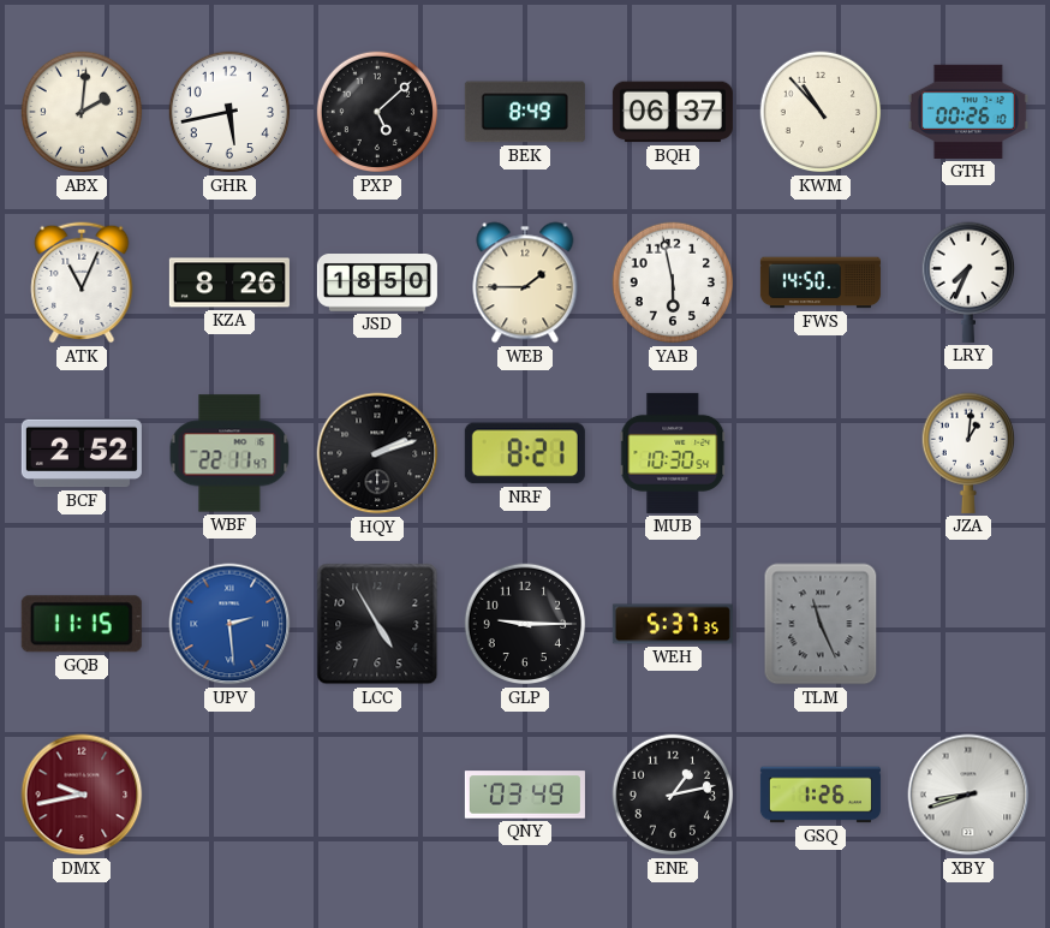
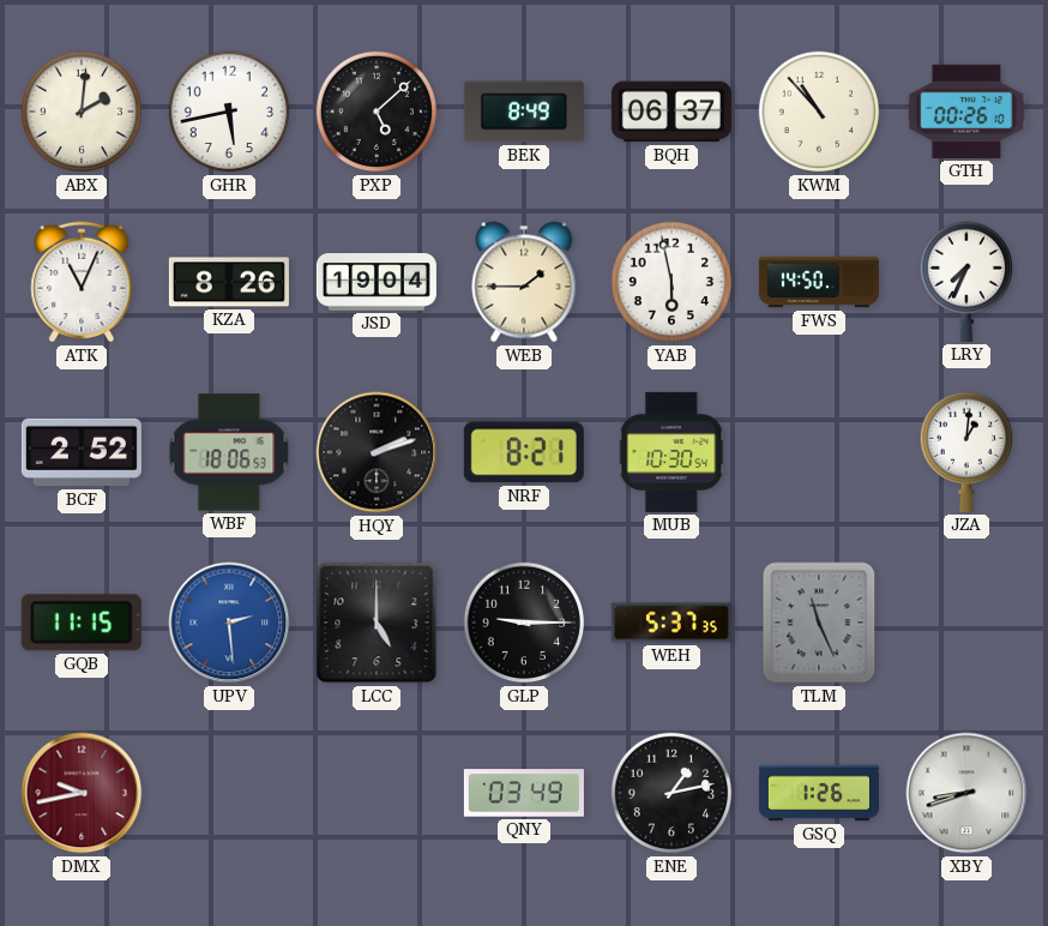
JSD: 18:50 -> 19:04 (377, 283)
WBF: 22:11 -> 18:06 (229, 452)
LCC: 4:55 -> 5:00 (377, 623)
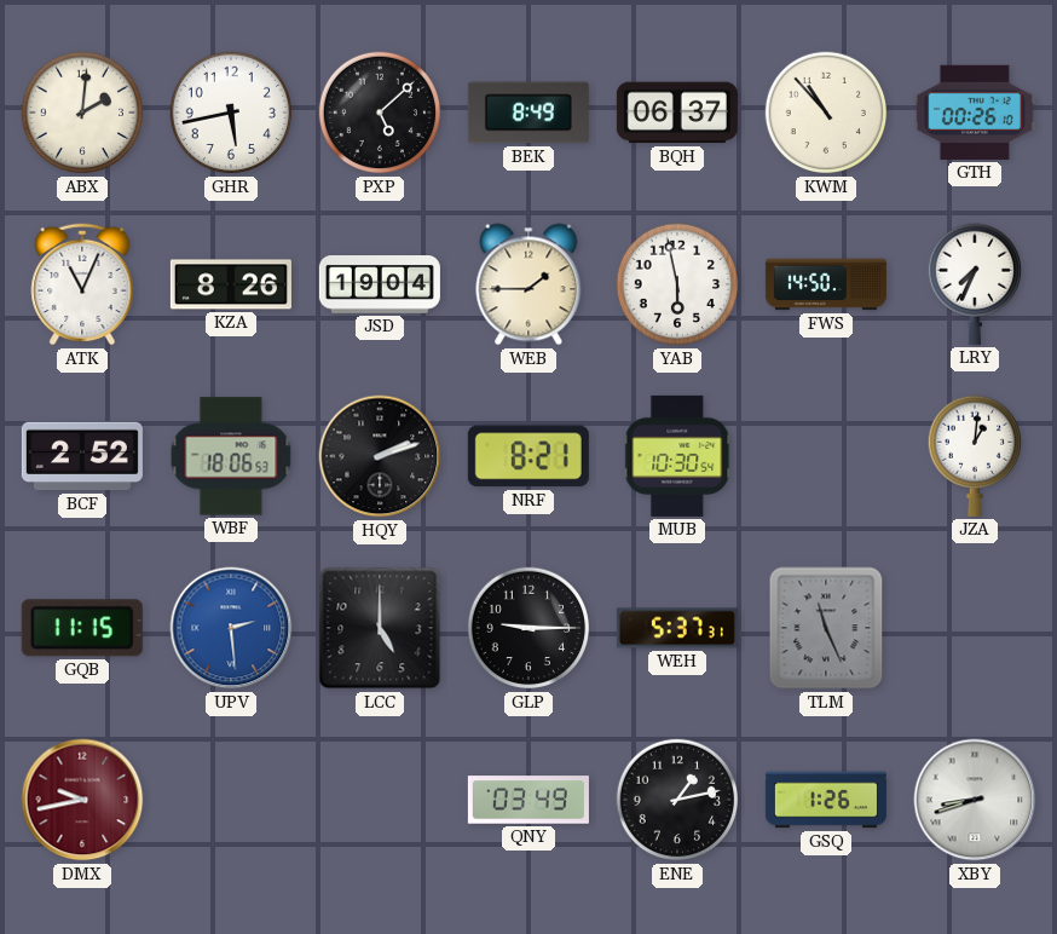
WEH: 5:37:35 -> 5:37:31 (677, 628)
